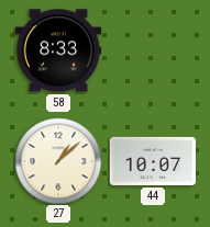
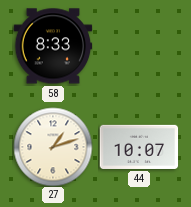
27: 1:08 -> 1:12 (53, 147)
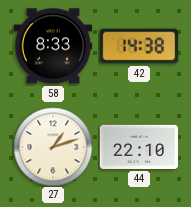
42: none -> 14:38 (139, 46)
44: 10:07 -> 22:10 (139, 147)
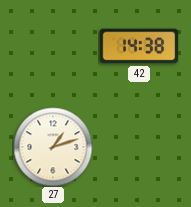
58: 8:33 -> none (53, 46)
44: 22:10 -> none (139, 147)
